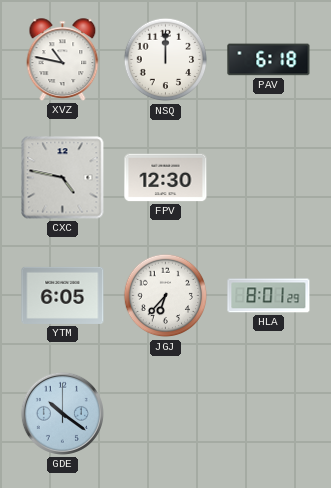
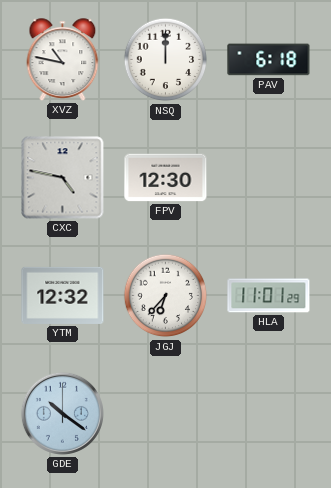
YTM: 6:05 -> 12:32 (63, 295)
HLA: 8:01 -> 11:01 (269, 296)
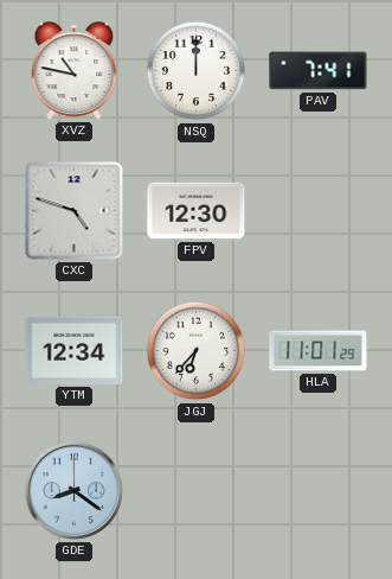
PAV: 6:18 -> 7:41 (319, 71)
CXC: 4:47 -> 4:48 (75, 211)
YTM: 12:32 -> 12:34 (75, 350)
GDE: 10:21 -> 8:21 (73, 490)
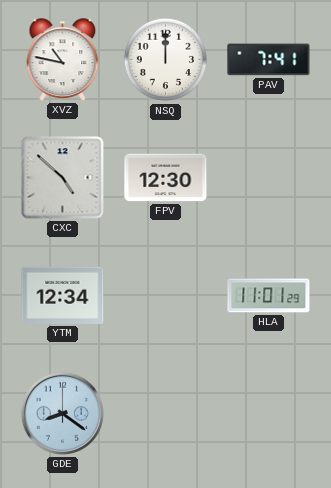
CXC: 4:48 -> 4:52 (63, 178)
JGJ: 6:37 -> none (197, 351)
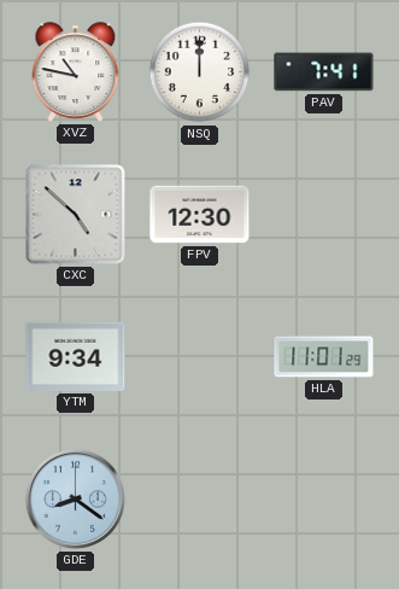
YTM: 12:34 -> 9:34 (76, 356)
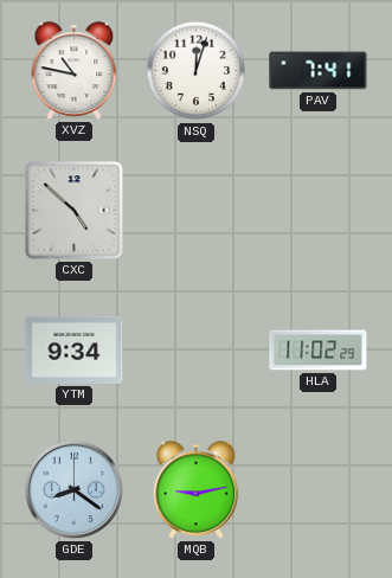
NSQ: 12:00 -> 12:03 (197, 71)
FPV: 12:30 -> none (200, 215)
HLA: 11:01 -> 11:02 (319, 351)
MQB: none -> 9:13 (197, 490)
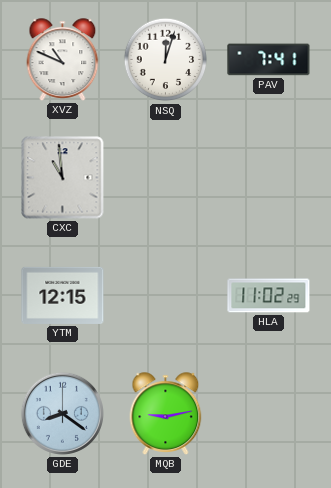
XVZ: 10:47 -> 10:49 (63, 60)
CXC: 4:52 -> 10:59 (63, 178)
YTM: 9:34 -> 12:15 (63, 295)
